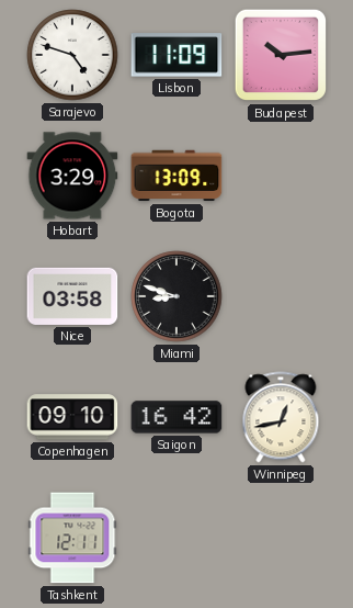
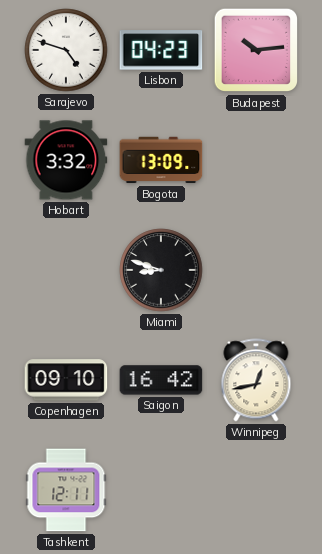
Lisbon: 11:09 -> 04:23 (161, 50)
Hobart: 3:29 -> 3:32 (66, 160)
Nice: 03:58 -> none (72, 296)
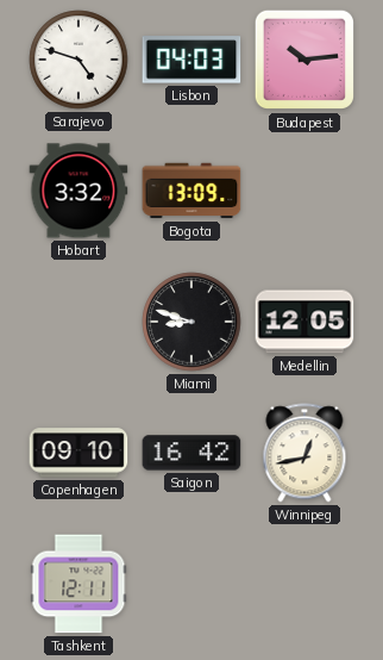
Lisbon: 04:23 -> 04:03 (191, 60)
Medellin: none -> 12:05 (304, 322)
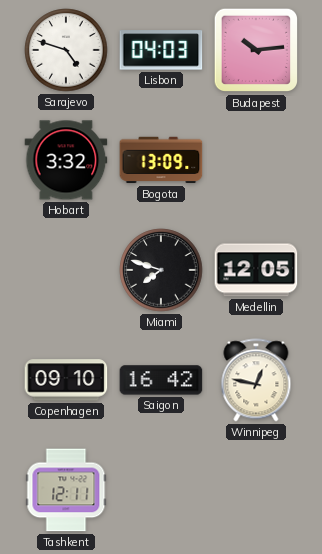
Miami: 8:48 -> 7:48 (161, 270)
Winnipeg: 12:43 -> 12:47 (256, 380)
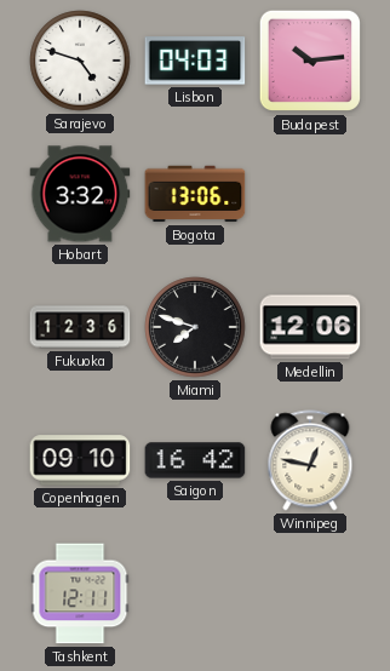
Bogota: 13:09 -> 13:06 (195, 194)
Fukuoka: none -> 12:36 (80, 327)
Medellin: 12:05 -> 12:06 (310, 327)
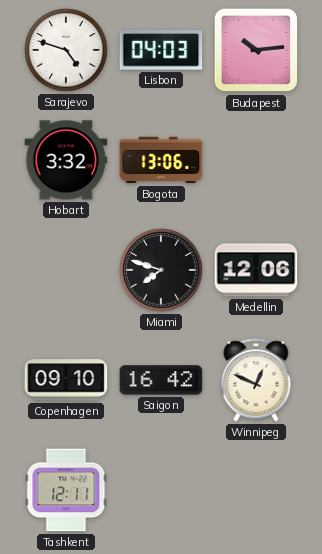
Fukuoka: 12:36 -> none (80, 327)
Winnipeg: 12:47 -> 12:49 (256, 380)
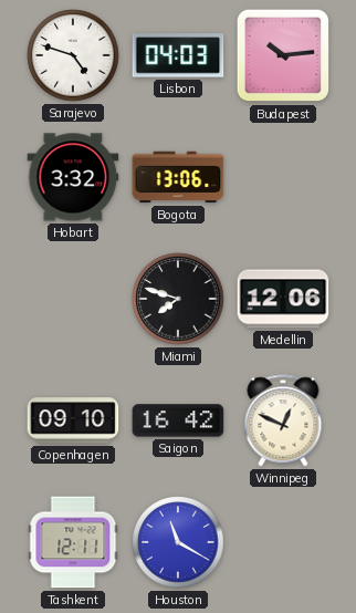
Houston: none -> 11:20 (178, 542)
